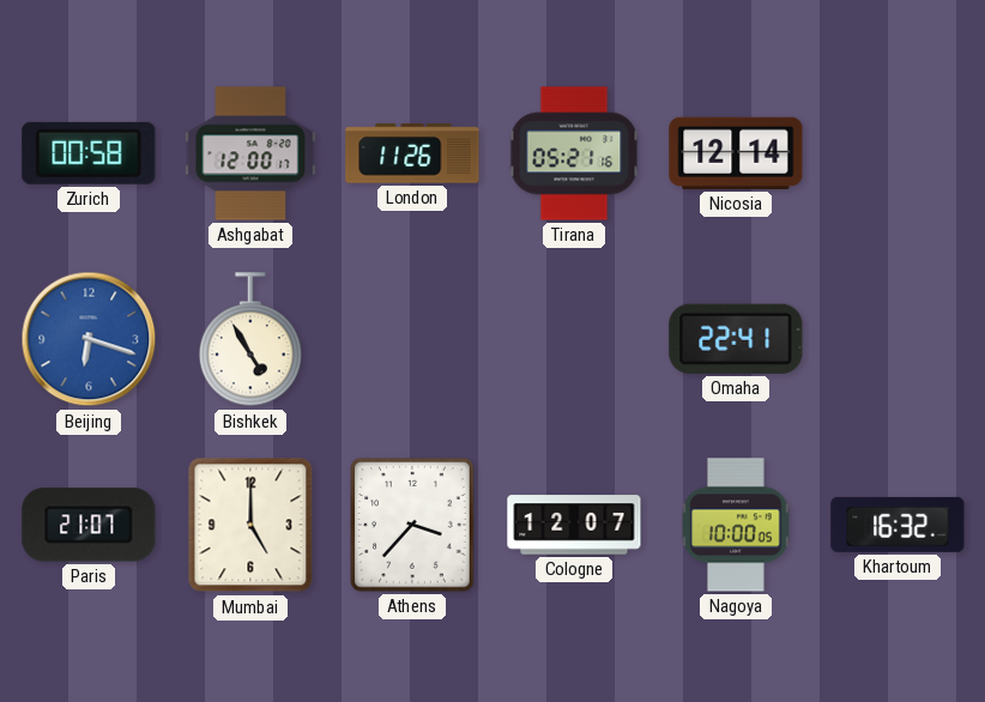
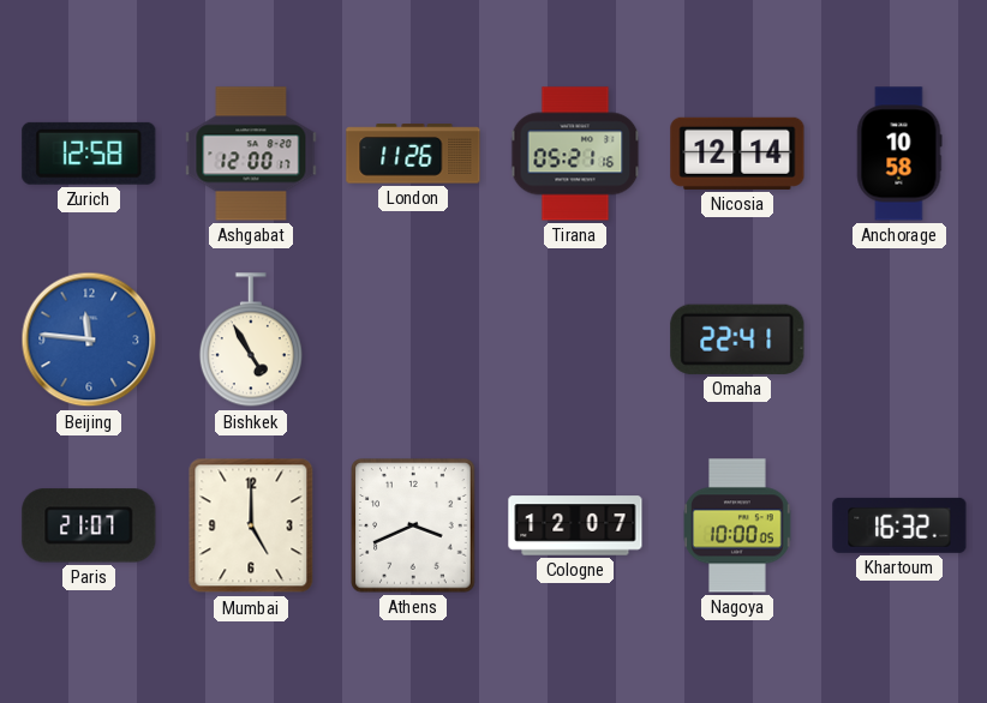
Zurich: 00:58 -> 12:58 (89, 154)
Anchorage: none -> 10:58 (899, 154)
Beijing: 6:18 -> 11:46 (89, 340)
Athens: 3:37 -> 3:41 (413, 525)
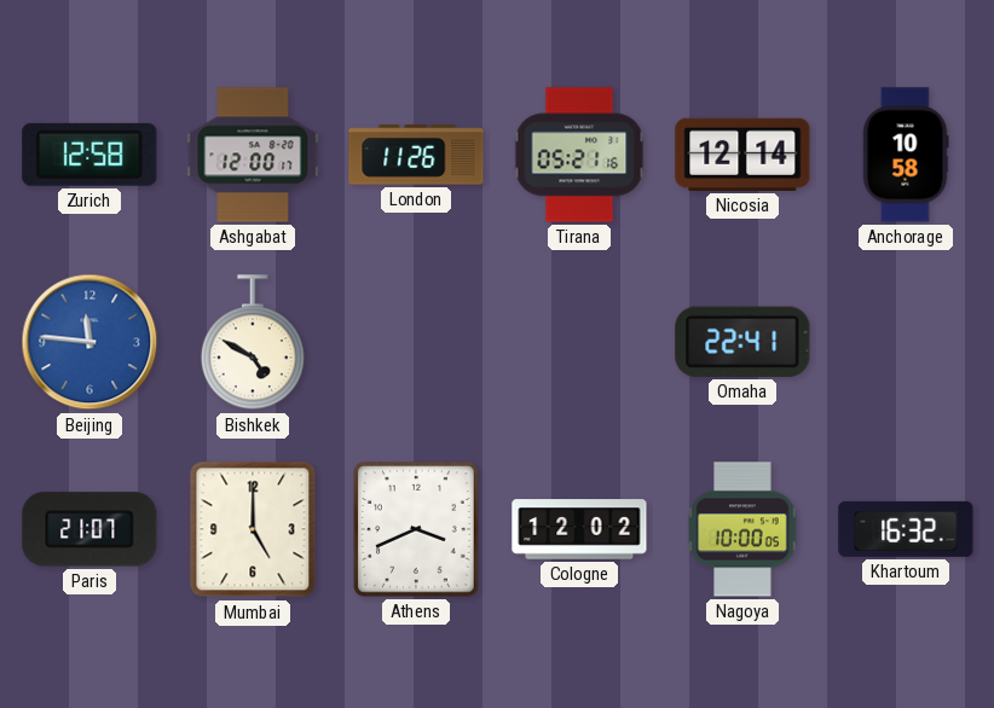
Bishkek: 4:55 -> 4:50 (253, 343)
Cologne: 12:07 -> 12:02 (579, 529)
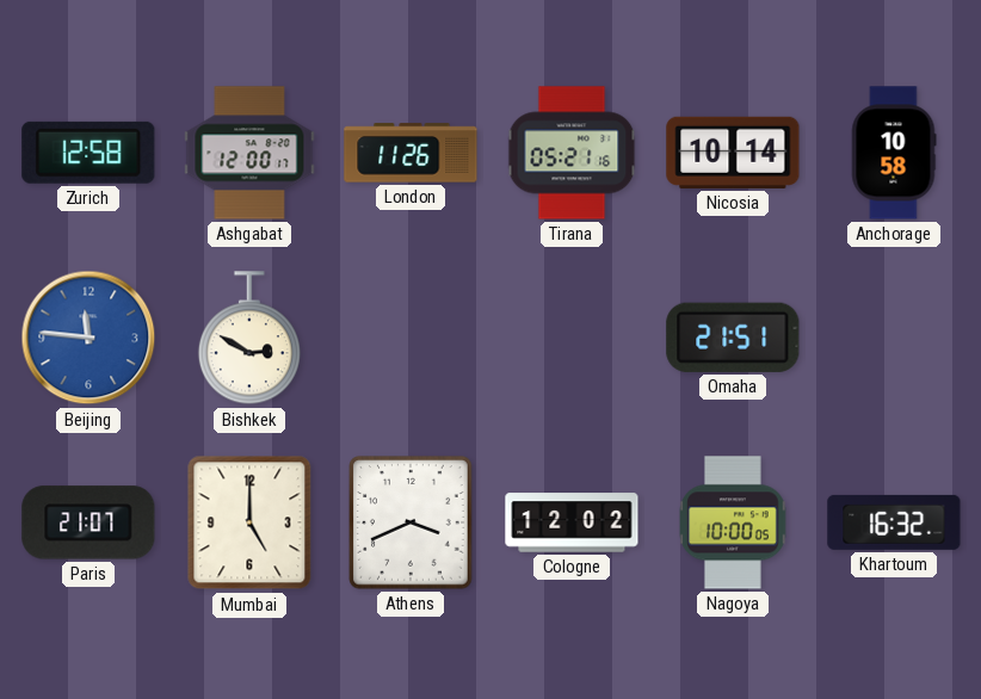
Nicosia: 12:14 -> 10:14 (733, 153)
Bishkek: 4:50 -> 2:50 (249, 339)
Omaha: 22:41 -> 21:51 (733, 338)
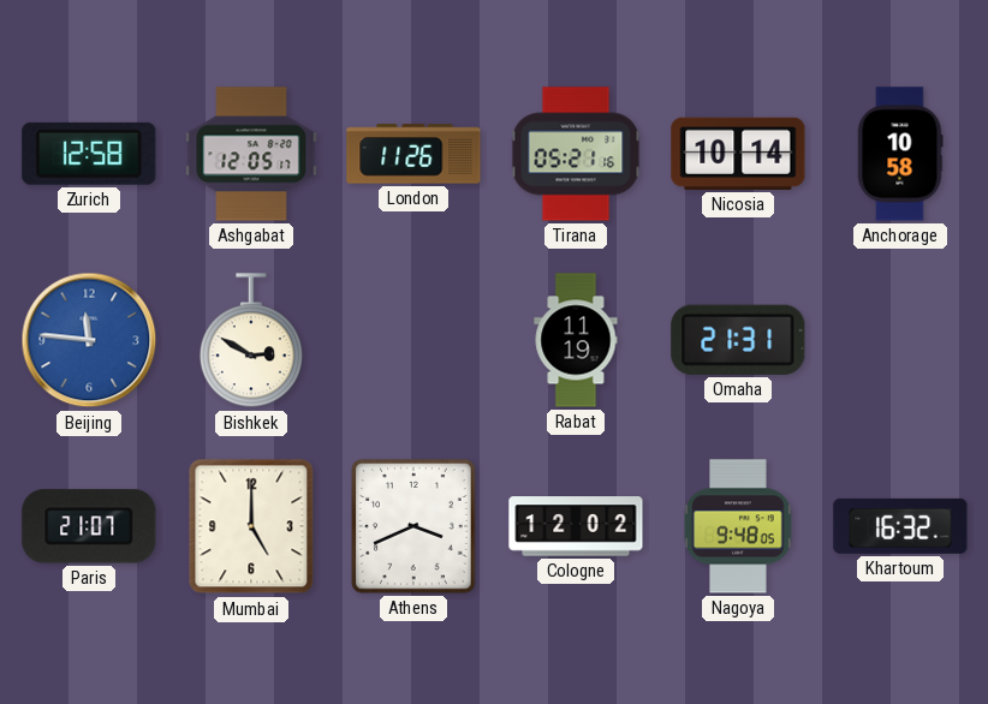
Ashgabat: 12:00 -> 12:05 (251, 154)
Rabat: none -> 11:19 (576, 340)
Omaha: 21:51 -> 21:31 (738, 340)
Nagoya: 10:00 -> 9:48 (738, 526)
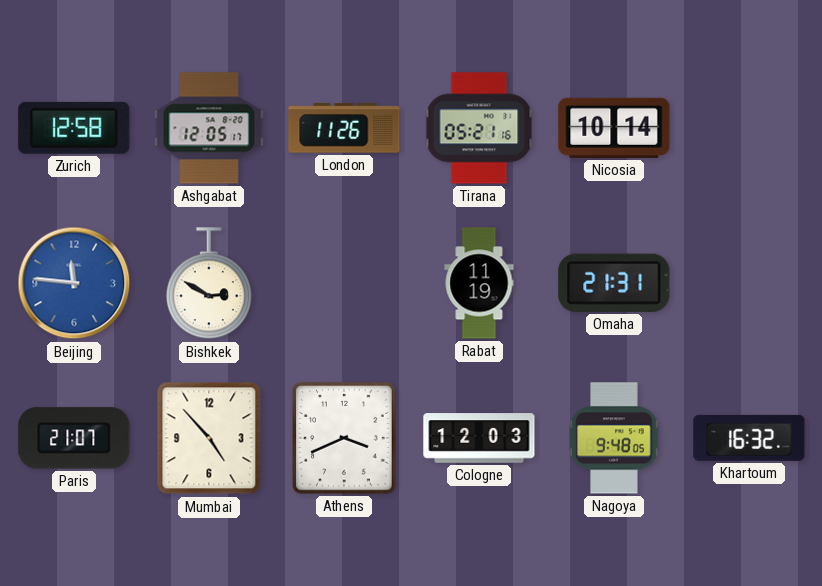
Anchorage: 10:58 -> none (900, 154)
Mumbai: 5:00 -> 4:53 (209, 438)
Cologne: 12:02 -> 12:03 (479, 438)
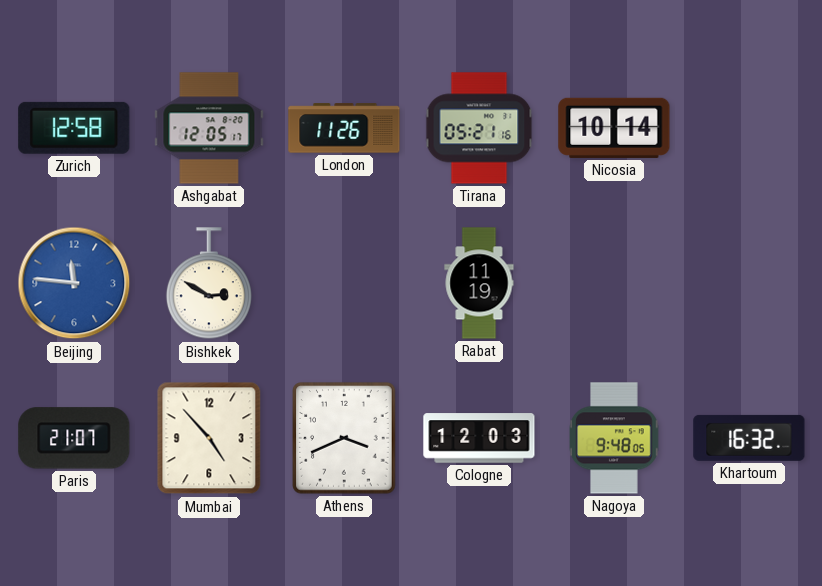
Omaha: 21:31 -> none (614, 283)
